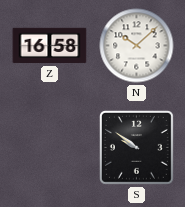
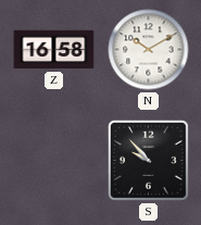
N: 10:08 -> 10:10 (149, 50)
S: 9:51 -> 9:53 (148, 160)
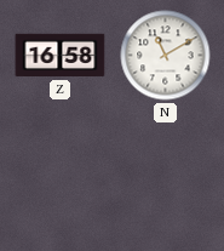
N: 10:10 -> 11:10 (166, 56)
S: 9:53 -> none (148, 160)
